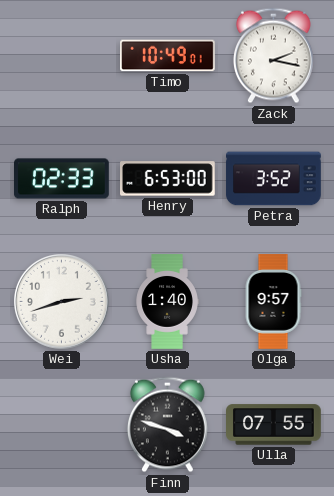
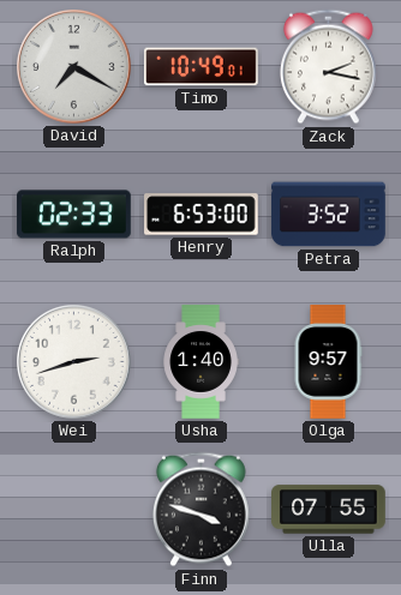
David: none -> 7:20 (74, 67)
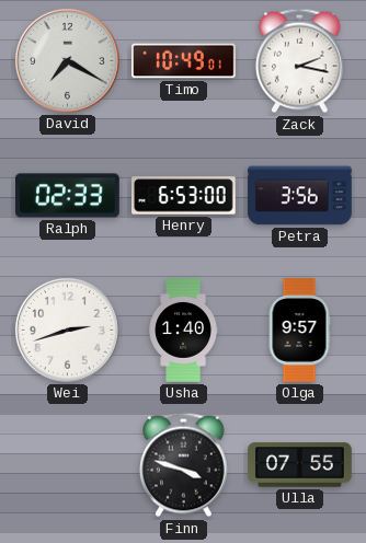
Petra: 3:52 -> 3:56 (300, 196)
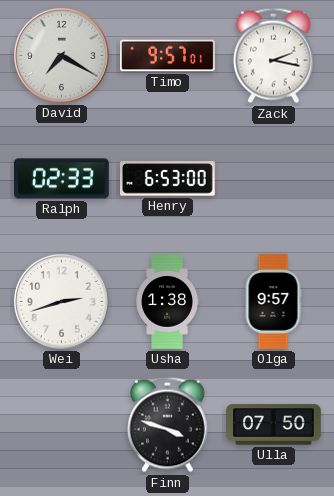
Timo: 10:49 -> 9:57 (168, 56)
Petra: 3:56 -> none (300, 196)
Usha: 1:40 -> 1:38 (167, 302)
Ulla: 07:55 -> 07:50 (274, 425)
